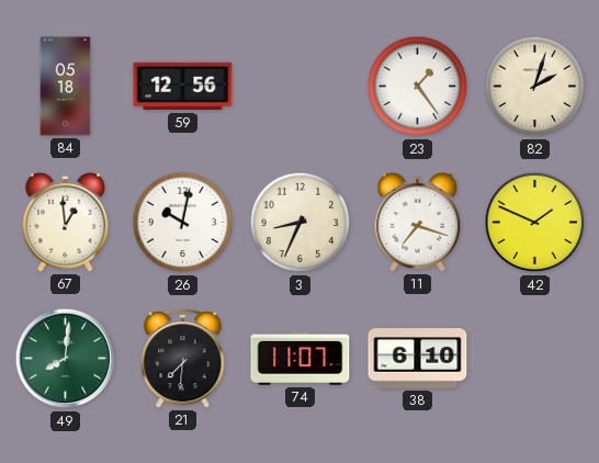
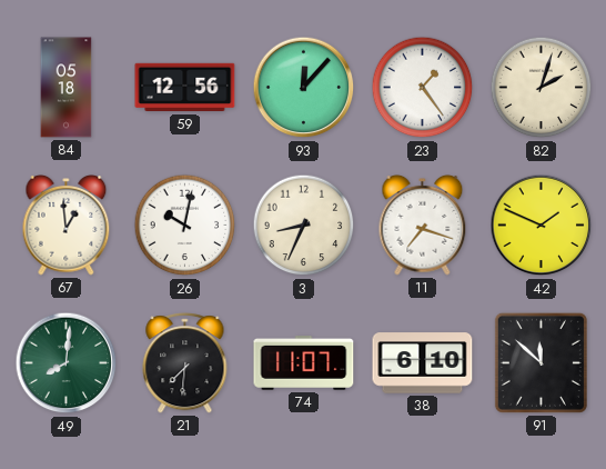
93: none -> 12:07 (304, 88)
91: none -> 11:52 (541, 362)
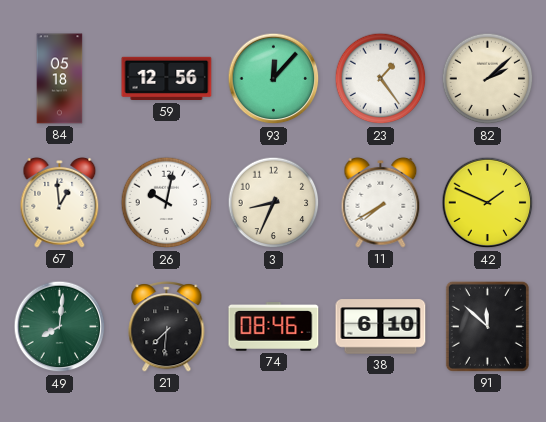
82: 2:03 -> 2:08 (488, 79)
11: 7:18 -> 7:40 (381, 203)
74: 11:07 -> 08:46 (274, 327)
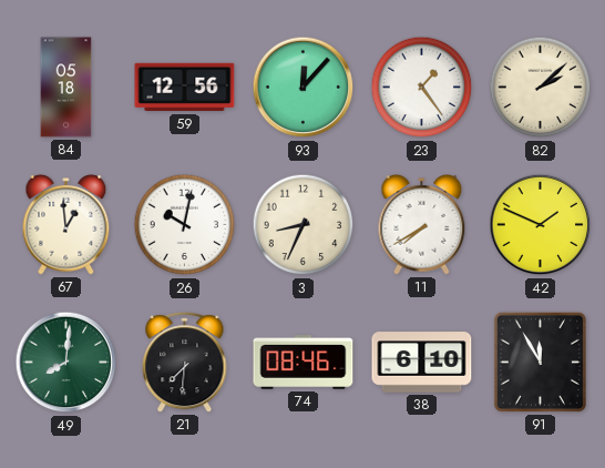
91: 11:52 -> 11:55 (540, 362)
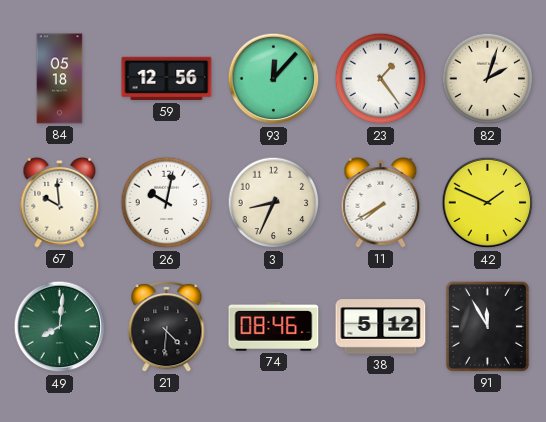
82: 2:08 -> 2:03 (488, 79)
67: 12:59 -> 9:59 (60, 203)
21: 7:31 -> 4:31 (167, 327)
38: 6:10 -> 5:12 (381, 327)
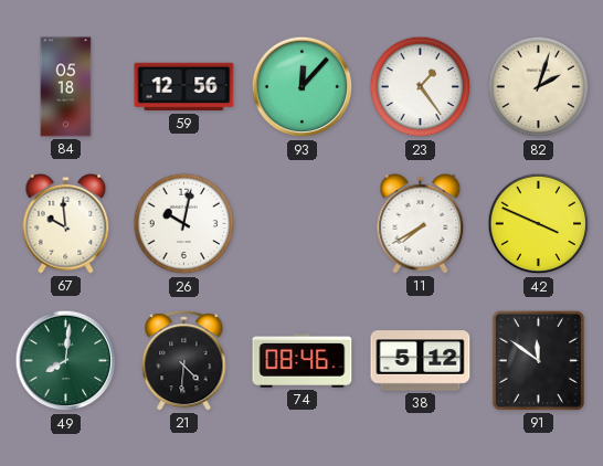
3: 8:34 -> none (274, 203)
42: 1:49 -> 3:49 (539, 224)
91: 11:55 -> 11:51 (538, 360)
